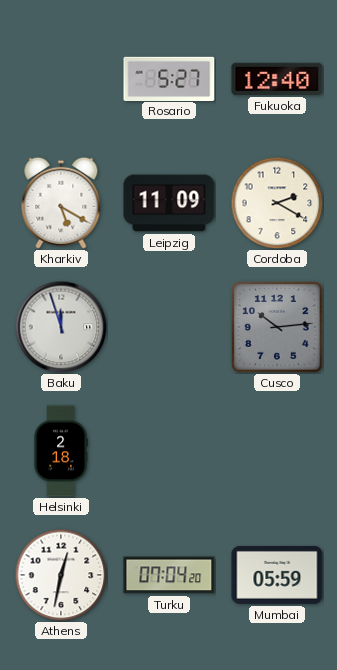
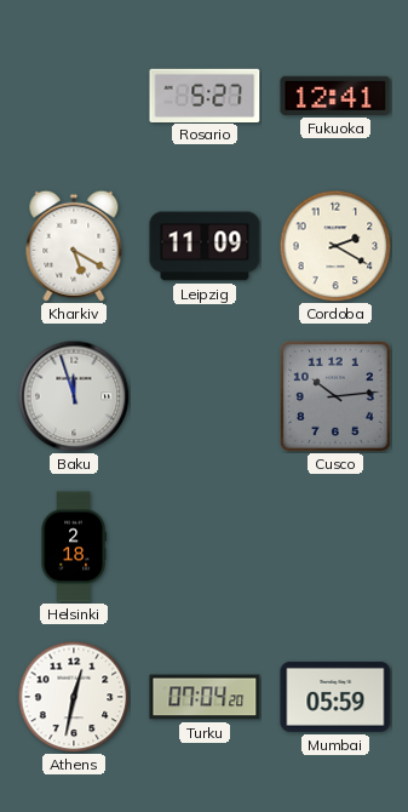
Fukuoka: 12:40 -> 12:41 (335, 96)
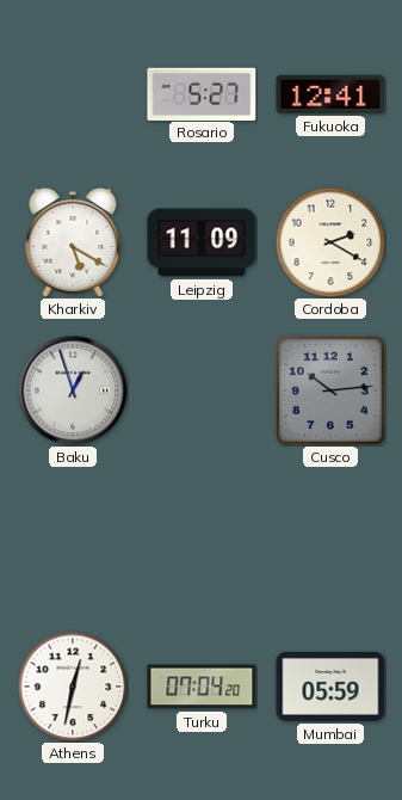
Baku: 11:57 -> 12:57 (73, 390)
Helsinki: 2:18 -> none (74, 547)
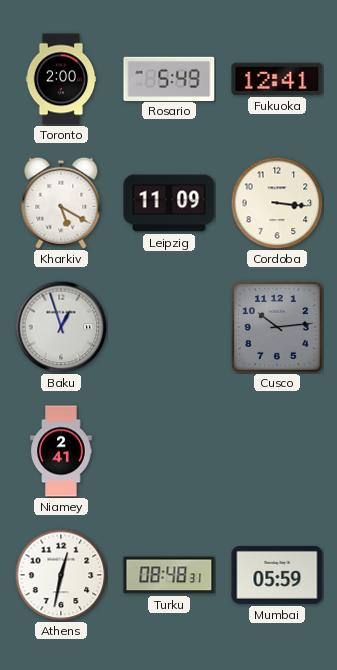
Toronto: none -> 2:00 (61, 79)
Rosario: 5:27 -> 5:49 (169, 78)
Cordoba: 2:20 -> 3:16 (277, 203)
Niamey: none -> 2:41 (61, 451)
Turku: 07:04 -> 08:48 (169, 575)
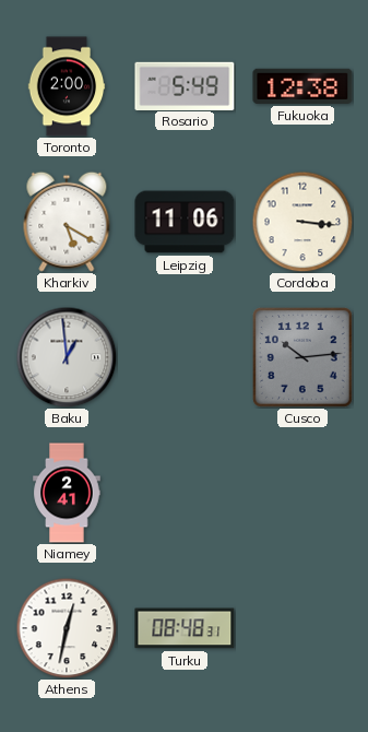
Fukuoka: 12:41 -> 12:38 (302, 86)
Leipzig: 11:09 -> 11:06 (185, 222)
Baku: 12:57 -> 12:59 (67, 357)
Mumbai: 05:59 -> none (277, 575)
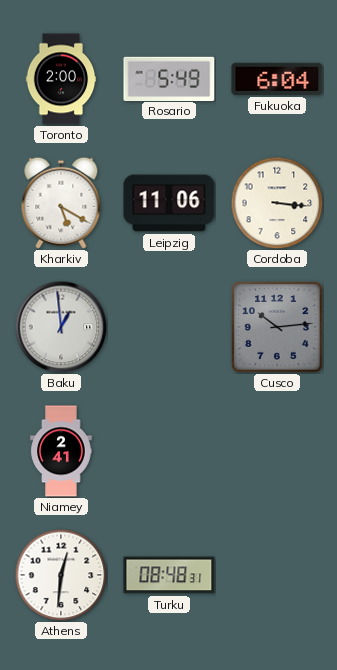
Fukuoka: 12:38 -> 6:04 (277, 79)
Athens: 12:32 -> 12:31 (61, 575)
